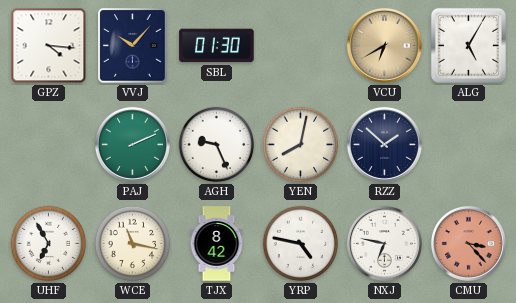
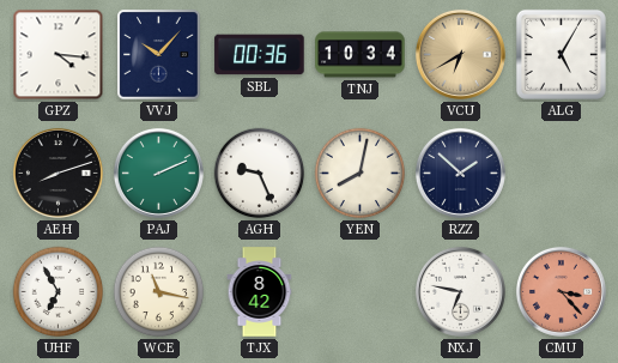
SBL: 01:30 -> 00:36 (260, 55)
TNJ: none -> 10:34 (360, 55)
AEH: none -> 8:12 (57, 173)
YRP: 4:47 -> none (301, 244)
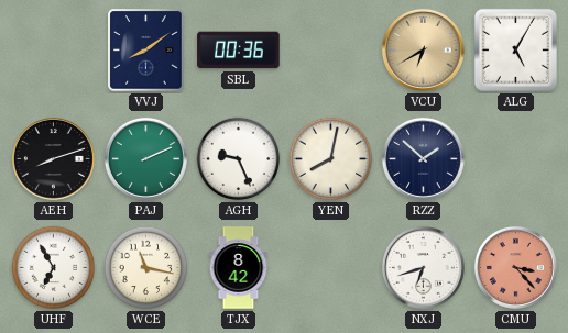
GPZ: 4:16 -> none (59, 55)
VVJ: 10:07 -> 8:09 (146, 51)
TNJ: 10:34 -> none (360, 55)
NXJ: 6:47 -> 6:42 (423, 267)
